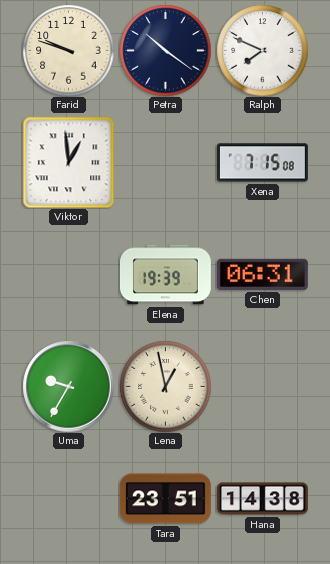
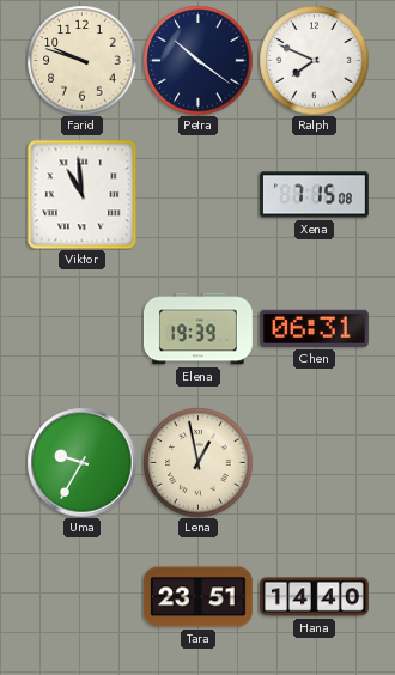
Viktor: 12:59 -> 10:59 (81, 194)
Hana: 14:38 -> 14:40 (314, 597)
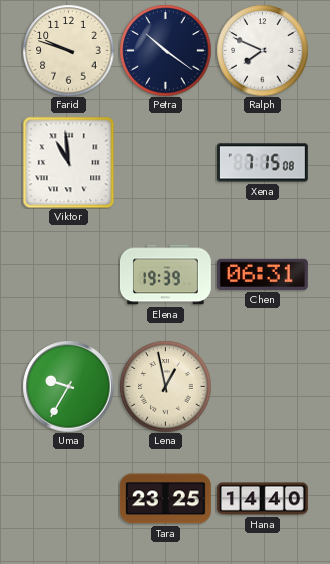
Tara: 23:51 -> 23:25 (165, 499)
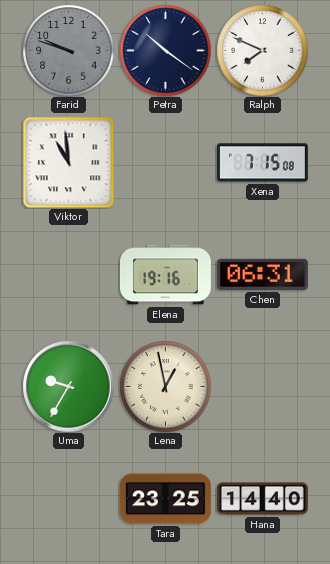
Farid dial: cream -> grey (68, 50)
Elena: 19:39 -> 19:16 (165, 275)
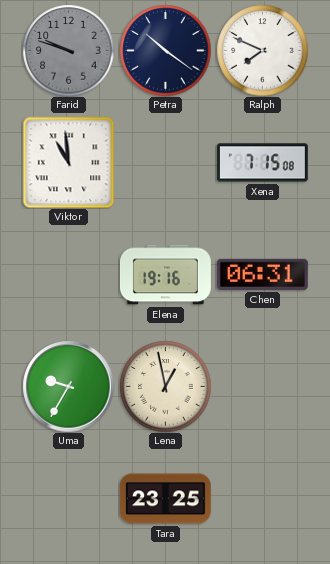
Hana: 14:40 -> none (262, 499)
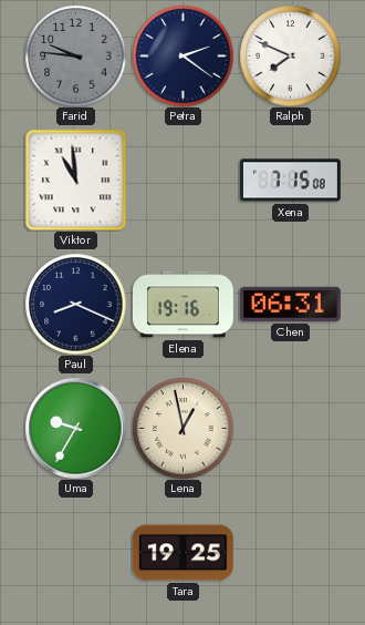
Farid: 9:48 -> 9:46 (75, 55)
Petra: 10:21 -> 2:21 (182, 55)
Paul: none -> 8:19 (75, 304)
Tara: 23:25 -> 19:25 (182, 553)
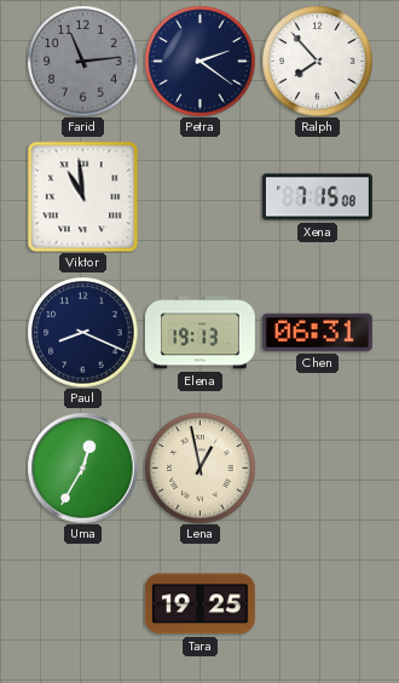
Farid: 9:46 -> 11:14 (82, 61)
Ralph: 7:49 -> 7:53 (317, 61)
Elena: 19:16 -> 19:13 (199, 333)
Uma: 9:35 -> 12:35 (82, 467)
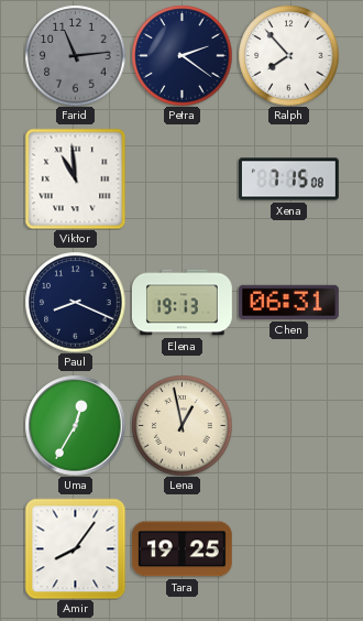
Amir: none -> 8:06 (75, 548)
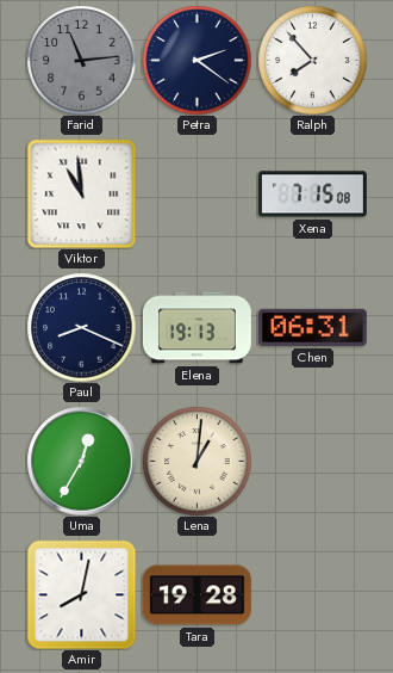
Lena: 12:58 -> 1:01 (196, 461)
Amir: 8:06 -> 8:02 (81, 594)
Tara: 19:25 -> 19:28 (196, 595)
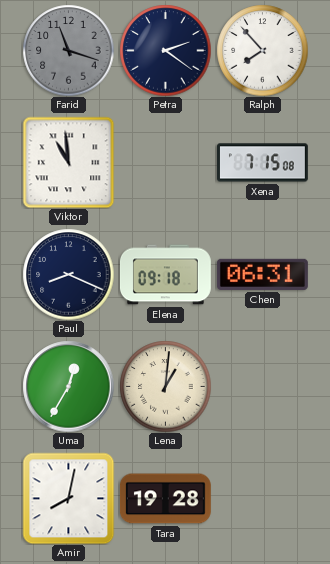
Farid: 11:14 -> 11:18 (68, 50)
Elena: 19:13 -> 09:18 (165, 275)
